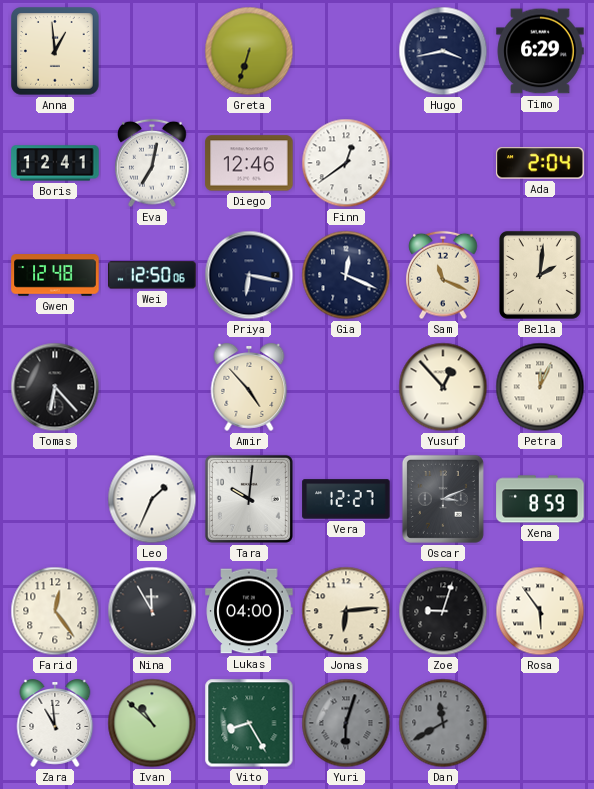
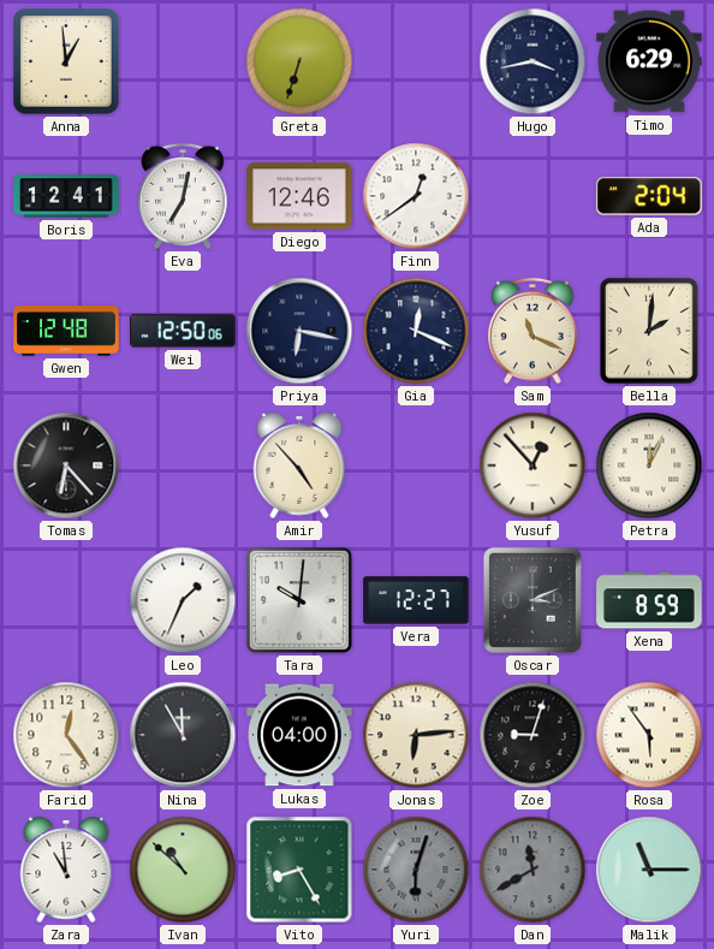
Malik: none -> 11:15 (649, 870)
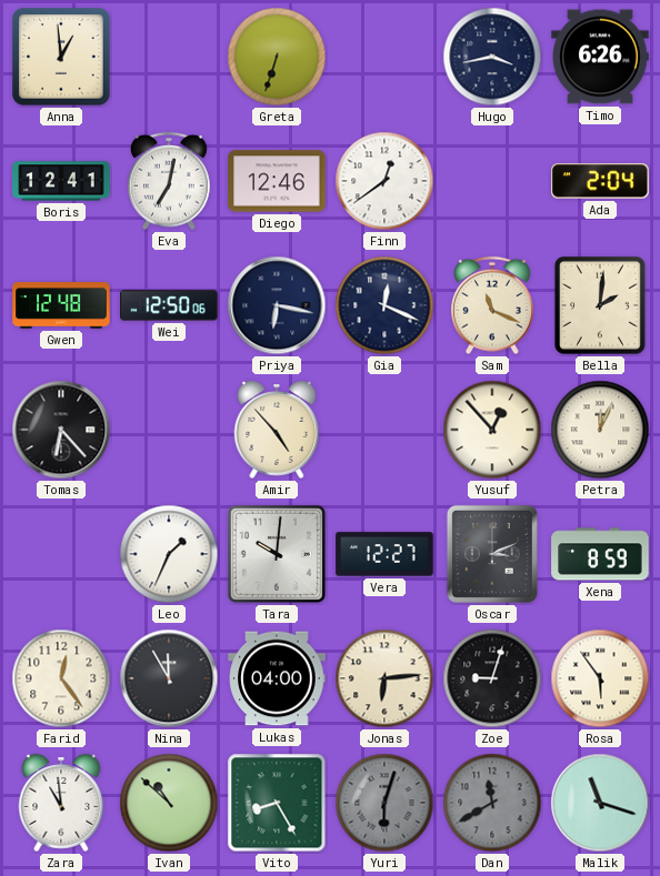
Timo: 6:29 -> 6:26 (600, 57)
Malik: 11:15 -> 11:18 (600, 803)
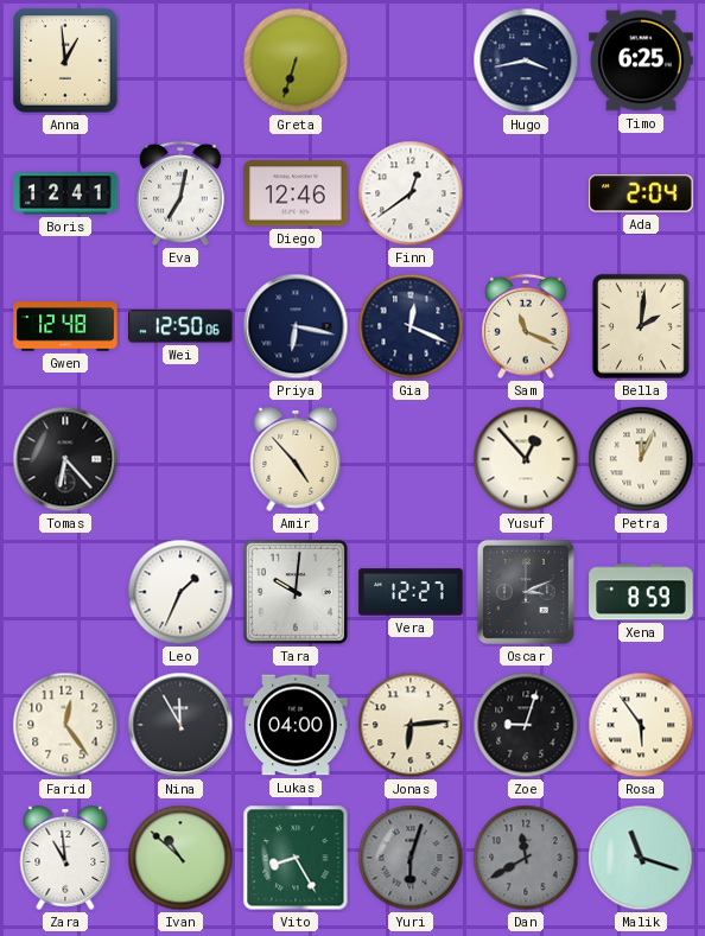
Timo: 6:26 -> 6:25 (641, 61)
